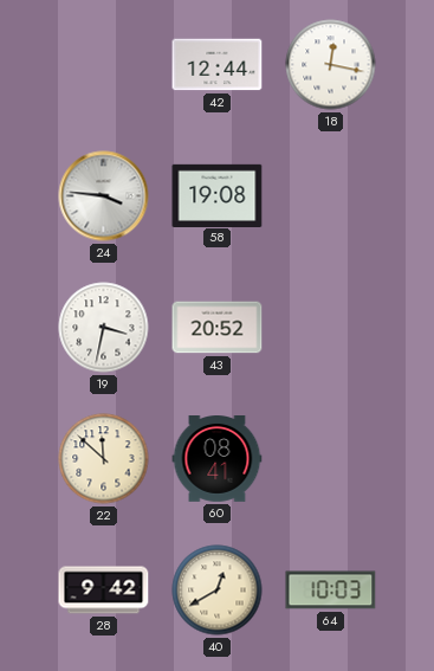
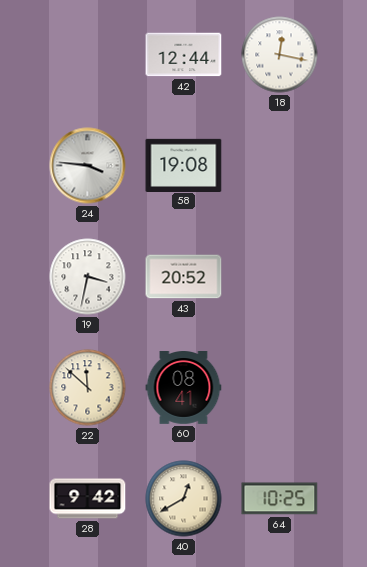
64: 10:03 -> 10:25 (280, 499)
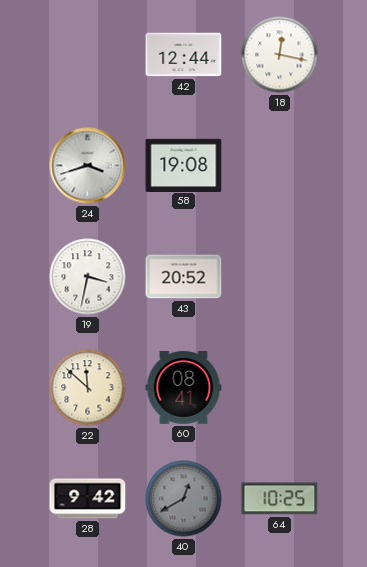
24: 3:46 -> 3:42 (88, 166)
40 dial: cream -> grey (184, 499)
